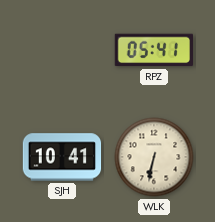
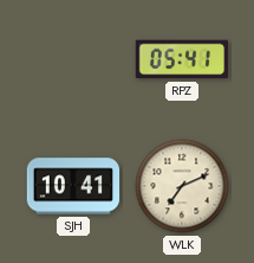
WLK: 6:32 -> 7:11 (182, 186)
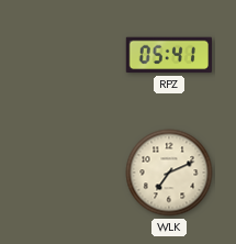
SJH: 10:41 -> none (73, 186)
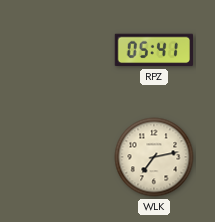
WLK: 7:11 -> 7:13 (154, 157)
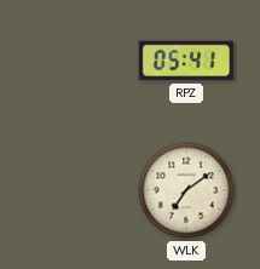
WLK: 7:13 -> 7:09 (186, 190)
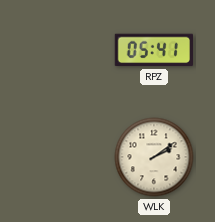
WLK: 7:09 -> 2:09 (154, 157)
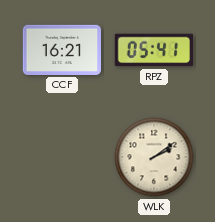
CCF: none -> 16:21 (62, 50)
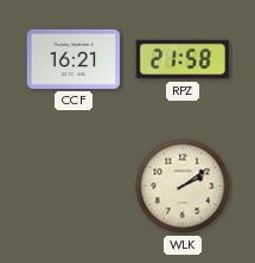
RPZ: 05:41 -> 21:58 (181, 59)
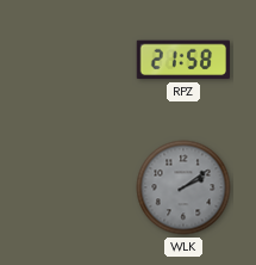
CCF: 16:21 -> none (74, 59)
WLK dial: cream -> grey (183, 187)
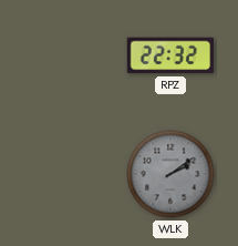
RPZ: 21:58 -> 22:32 (169, 55)
